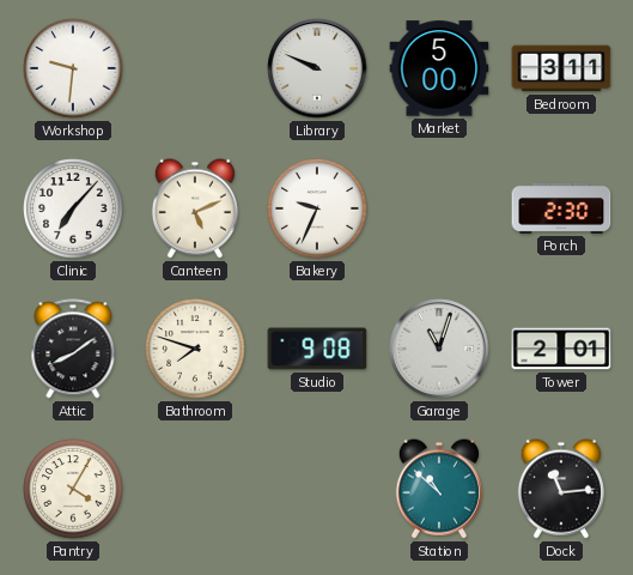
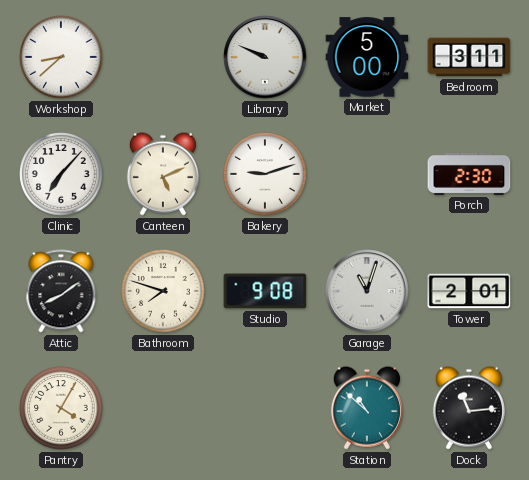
Workshop: 9:31 -> 8:38 (61, 57)
Bakery: 9:34 -> 9:12 (265, 174)
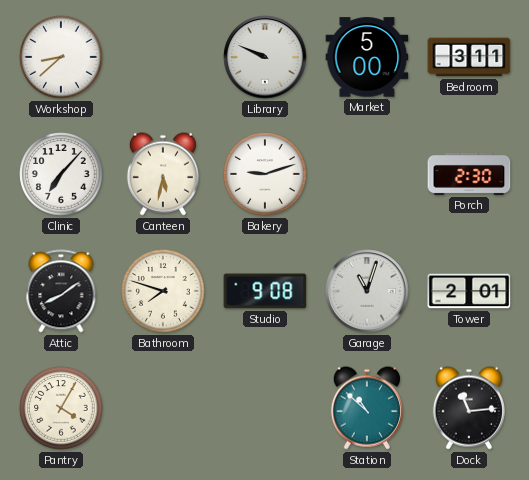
Canteen: 5:11 -> 5:32 (163, 174)
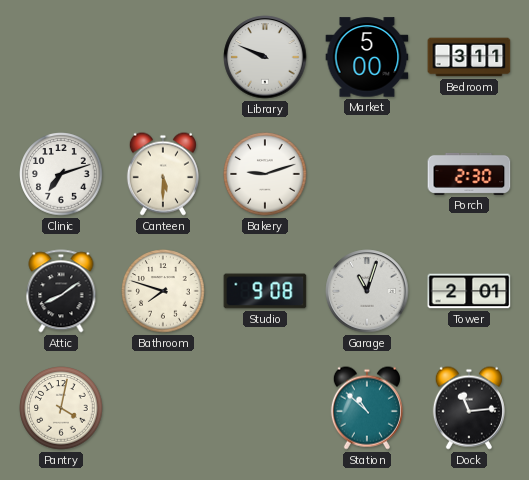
Workshop: 8:38 -> none (61, 57)
Clinic: 7:07 -> 7:12 (61, 174)
Canteen: 5:32 -> 5:30 (163, 174)
Pantry: 4:05 -> 4:02 (61, 408)
